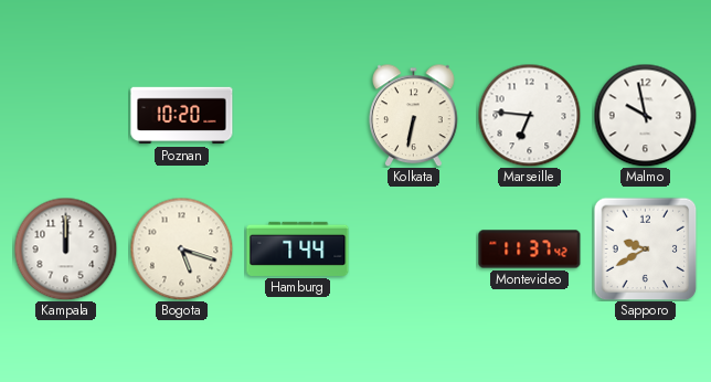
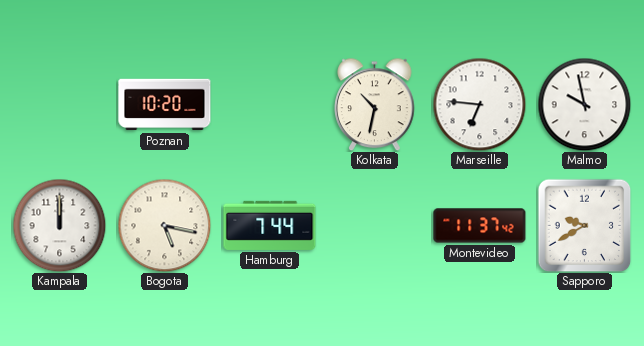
Kolkata: 6:32 -> 10:32 (375, 104)
Bogota: 5:18 -> 5:17 (164, 225)
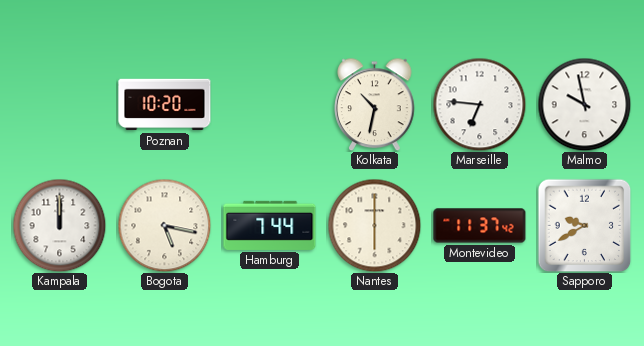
Nantes: none -> 6:00 (374, 225)
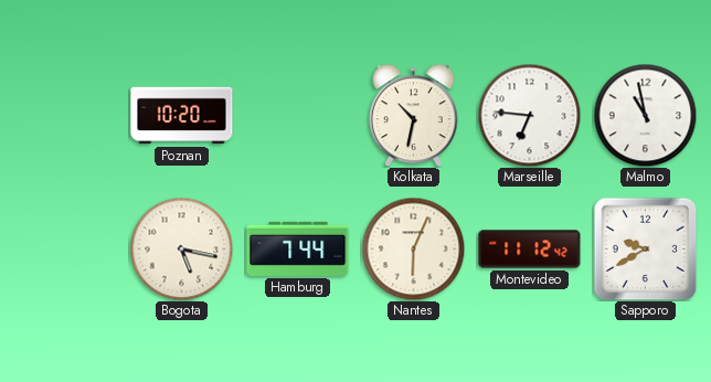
Malmo: 9:58 -> 10:58 (645, 115)
Kampala: 12:00 -> none (59, 225)
Nantes: 6:00 -> 6:04 (413, 248)
Montevideo: 11:37 -> 11:12 (530, 250)
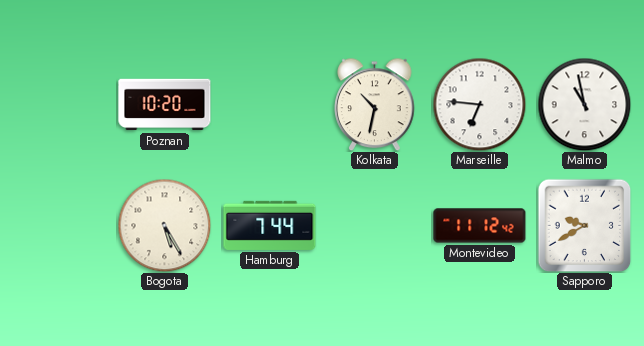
Bogota: 5:17 -> 5:25 (164, 225)
Nantes: 6:04 -> none (413, 248)
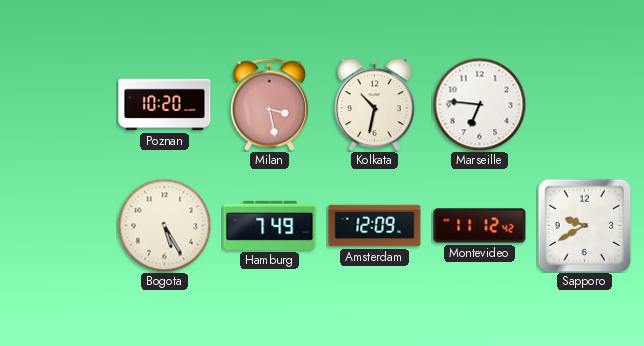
Milan: none -> 3:28 (269, 104)
Malmo: 10:58 -> none (584, 104)
Hamburg: 7:44 -> 7:49 (270, 225)
Amsterdam: none -> 12:09 (375, 226)
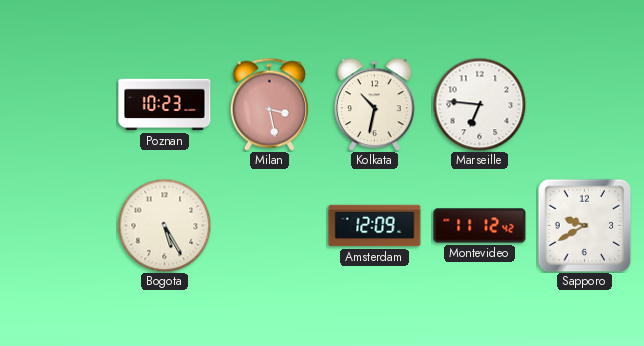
Poznan: 10:20 -> 10:23 (165, 105)
Hamburg: 7:49 -> none (270, 225)
